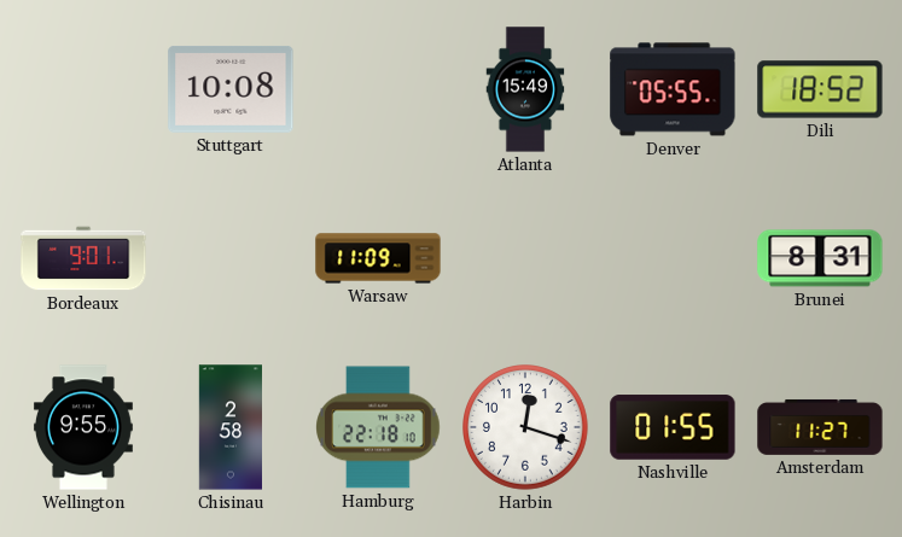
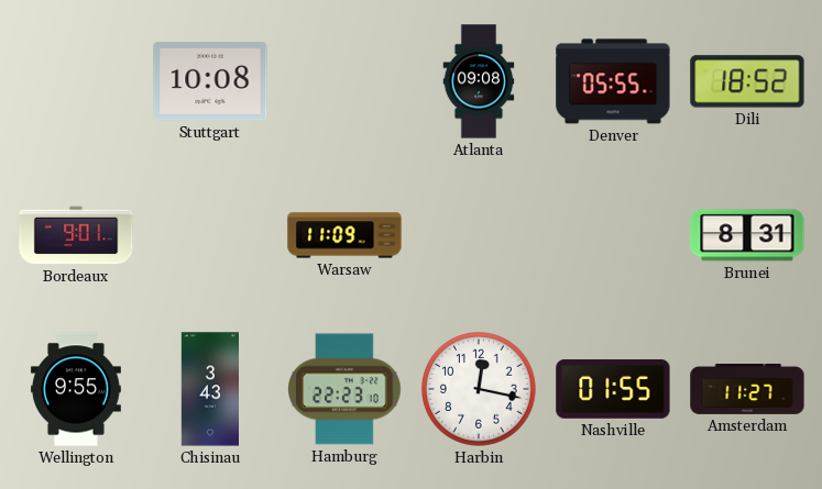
Atlanta: 15:49 -> 09:08 (479, 81)
Chisinau: 2:58 -> 3:43 (210, 389)
Hamburg: 22:18 -> 22:23 (344, 389)
Harbin: 12:18 -> 12:17 (480, 390)
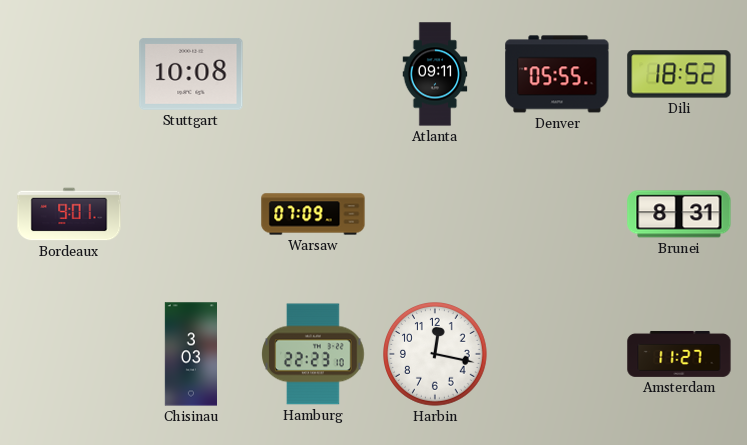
Atlanta: 09:08 -> 09:11 (435, 74)
Warsaw: 11:09 -> 07:09 (313, 214)
Wellington: 9:55 -> none (76, 389)
Chisinau: 3:43 -> 3:03 (191, 354)
Nashville: 01:55 -> none (613, 389)
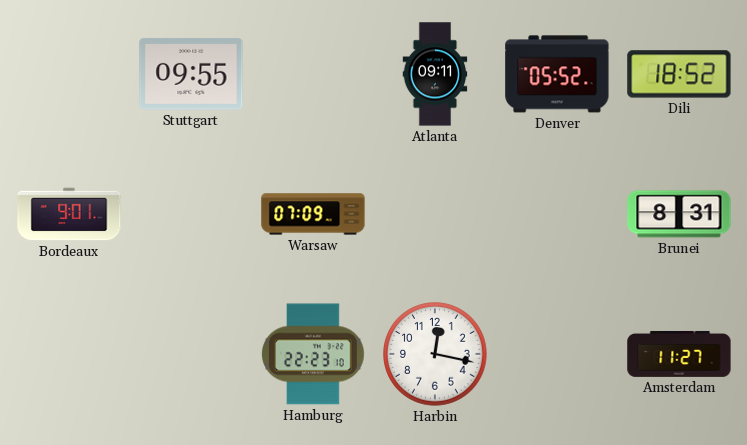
Stuttgart: 10:08 -> 09:55 (191, 74)
Denver: 05:55 -> 05:52 (557, 74)
Chisinau: 3:03 -> none (191, 354)
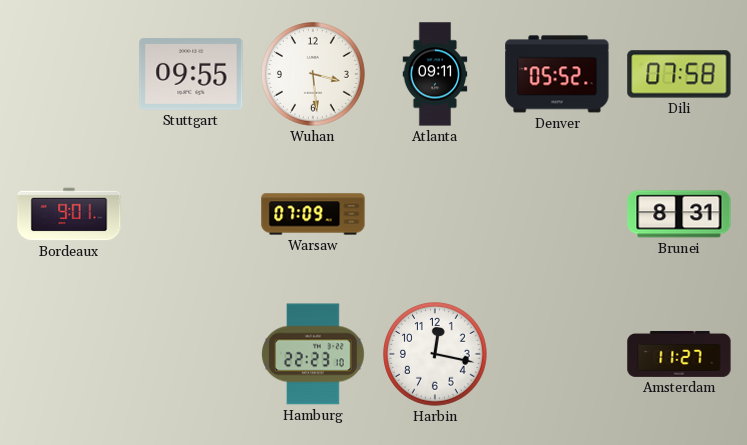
Wuhan: none -> 3:29 (314, 75)
Dili: 18:52 -> 07:58 (679, 74)
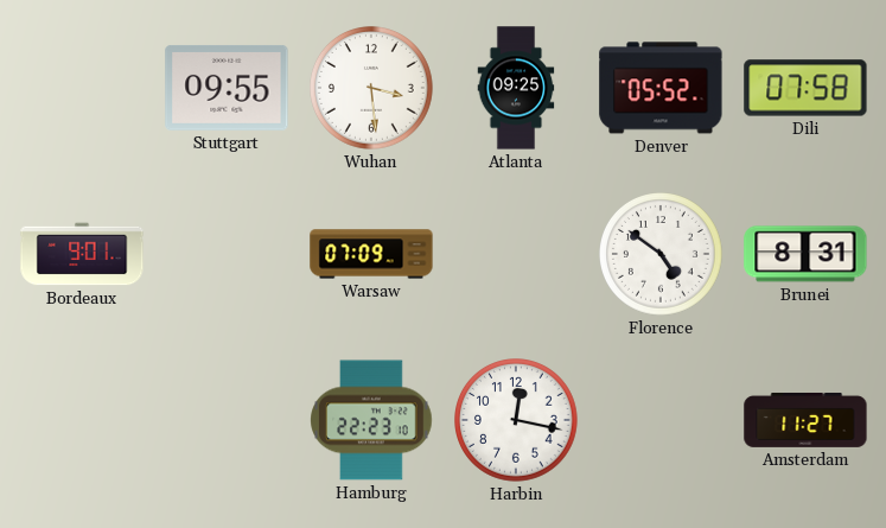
Atlanta: 09:11 -> 09:25 (516, 88)
Florence: none -> 4:51 (662, 255)
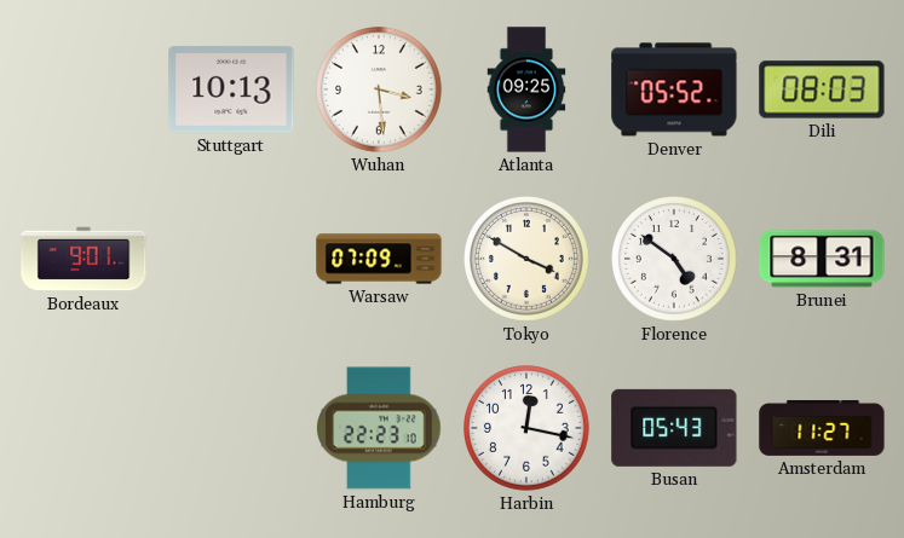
Stuttgart: 09:55 -> 10:13 (231, 89)
Dili: 07:58 -> 08:03 (822, 89)
Tokyo: none -> 3:50 (528, 260)
Busan: none -> 05:43 (674, 428)
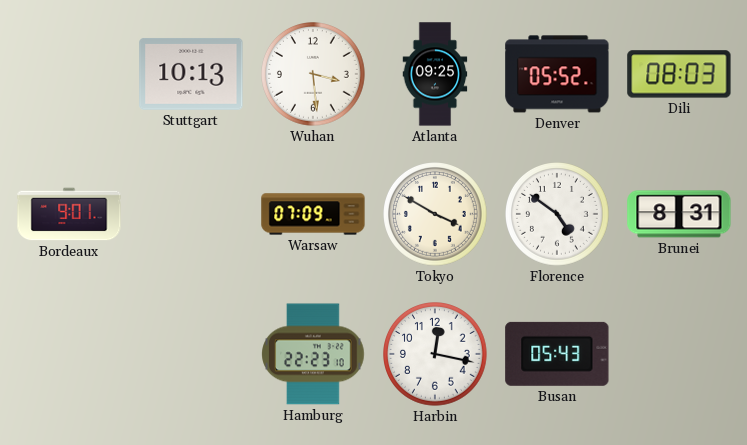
Amsterdam: 11:27 -> none (822, 428)
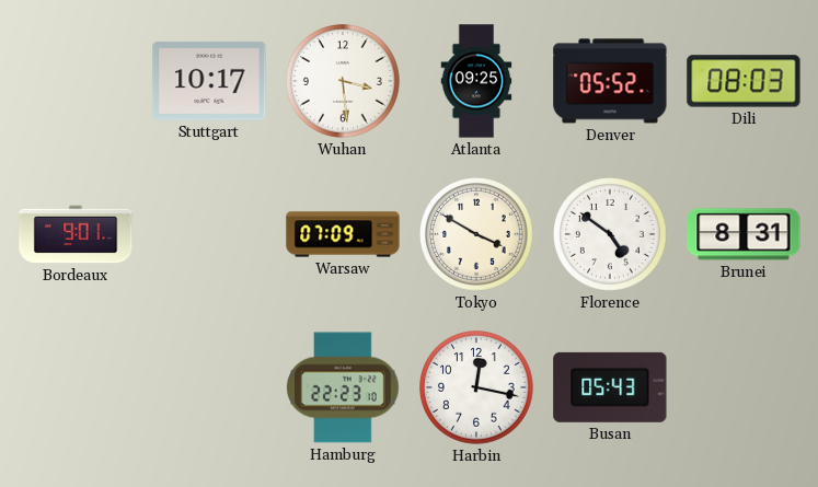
Stuttgart: 10:13 -> 10:17 (209, 81)
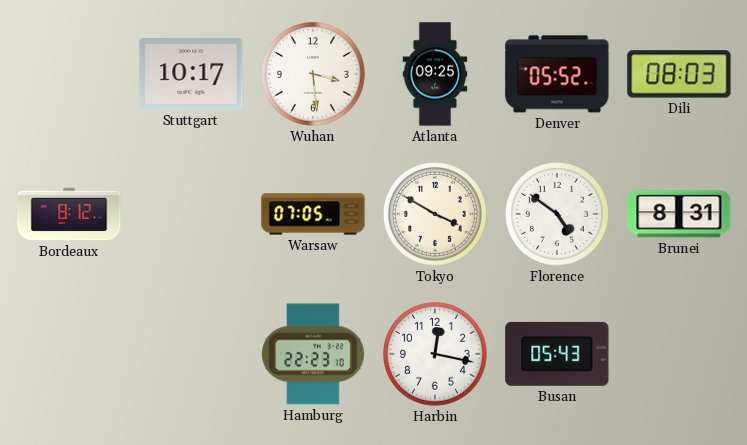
Bordeaux: 9:01 -> 8:12 (69, 214)
Warsaw: 07:09 -> 07:05 (313, 214)
